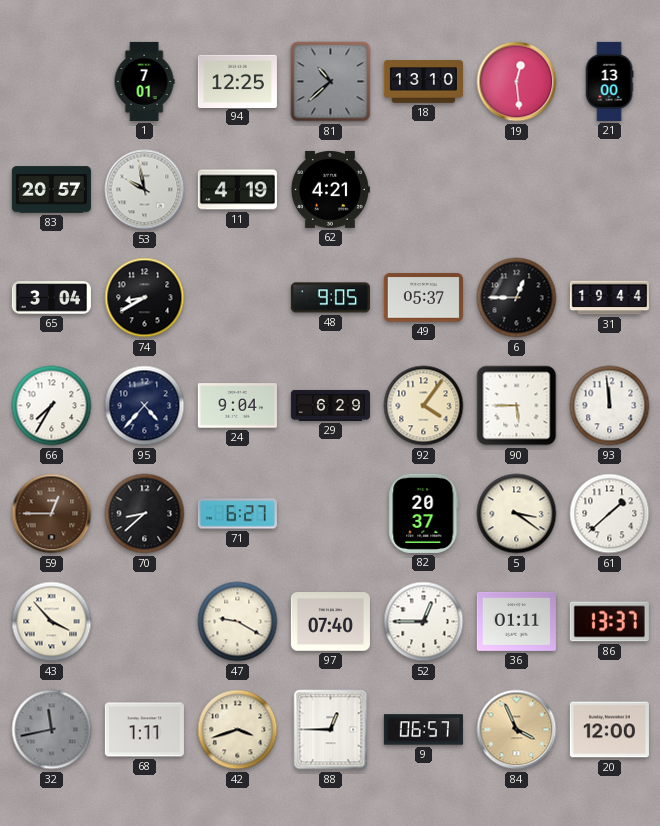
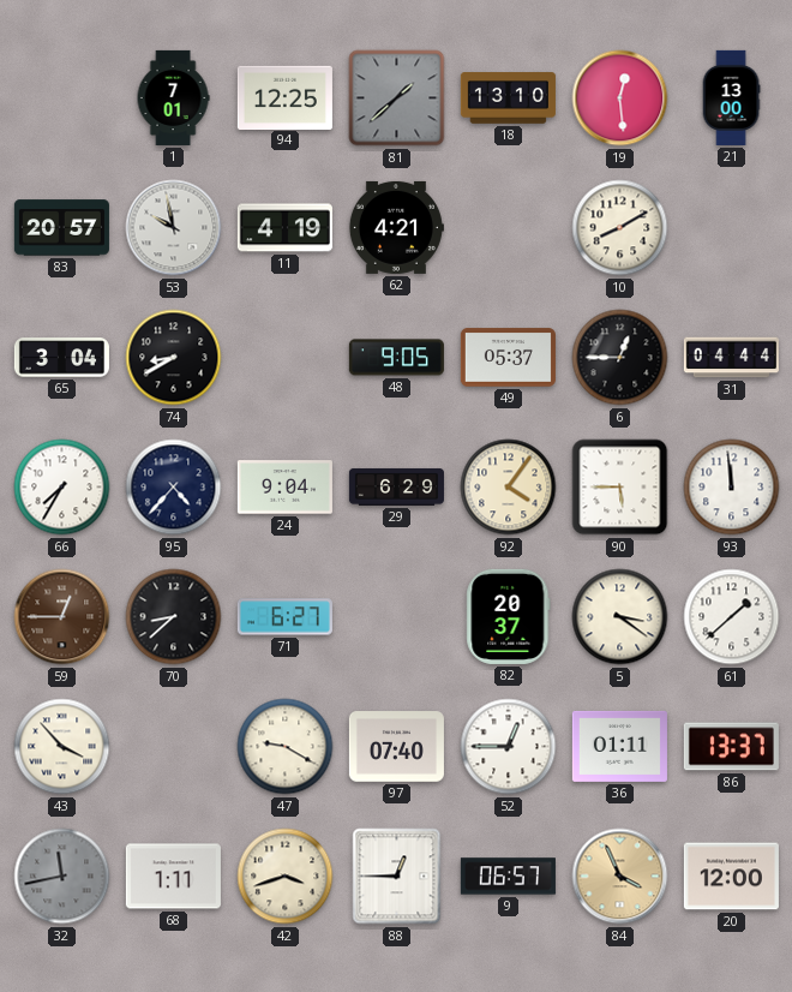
81: 10:38 -> 1:38 (397, 98)
10: none -> 8:10 (620, 228)
31: 19:44 -> 04:44 (731, 358)
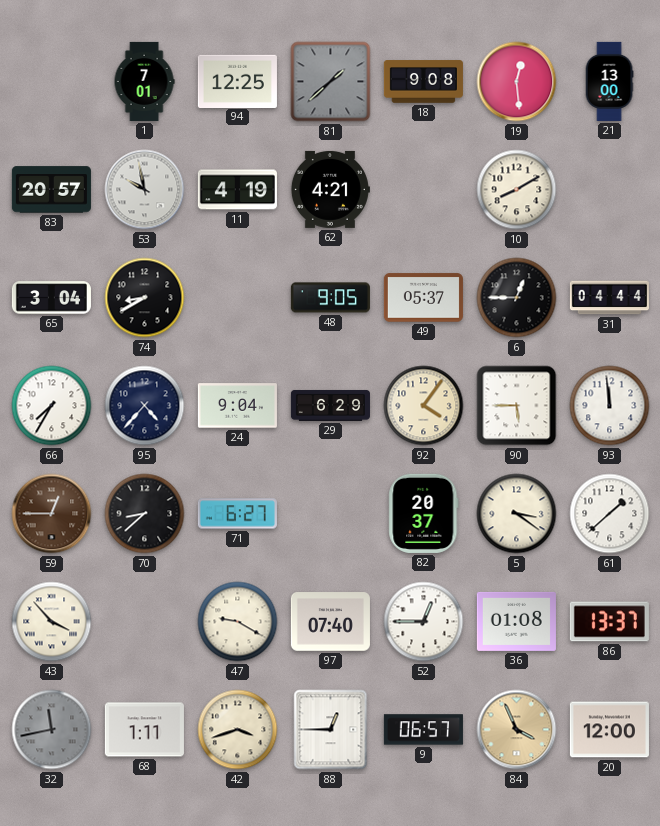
18: 13:10 -> 9:08 (423, 82)
36: 01:11 -> 01:08 (516, 621)
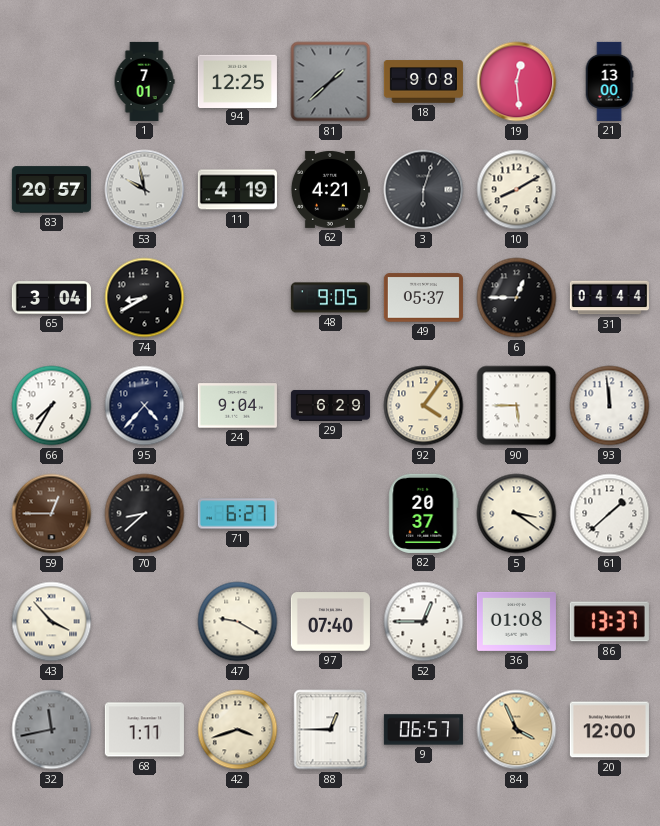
3: none -> 6:03 (424, 190)
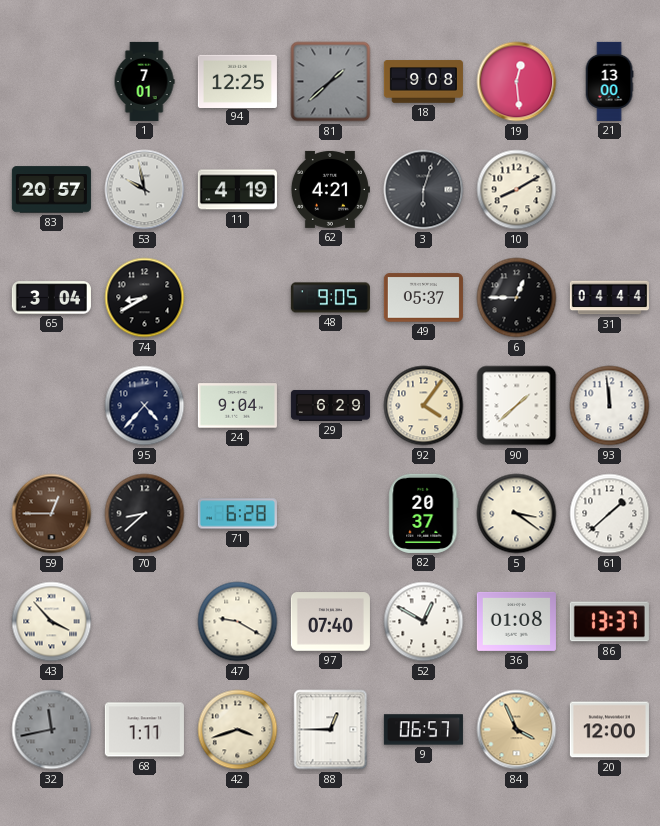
66: 7:35 -> none (52, 406)
90: 5:45 -> 1:38 (517, 406)
71: 6:27 -> 6:28 (237, 514)
52: 12:45 -> 12:50 (424, 622)
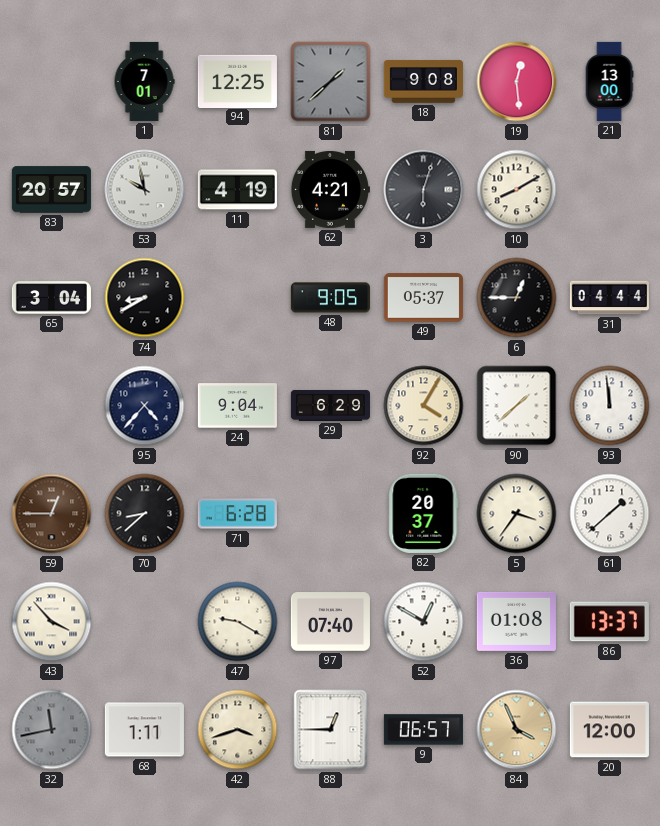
92: 4:06 -> 4:05 (424, 406)
5: 3:21 -> 3:36 (517, 514)
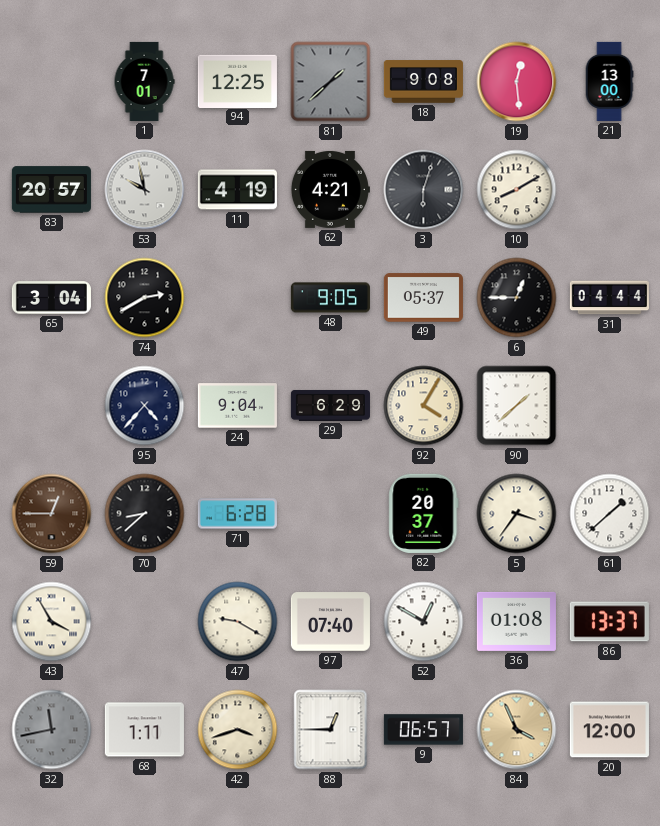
74: 8:40 -> 2:40 (145, 298)
93: 11:59 -> none (610, 406)
43: 3:53 -> 3:55 (52, 622)
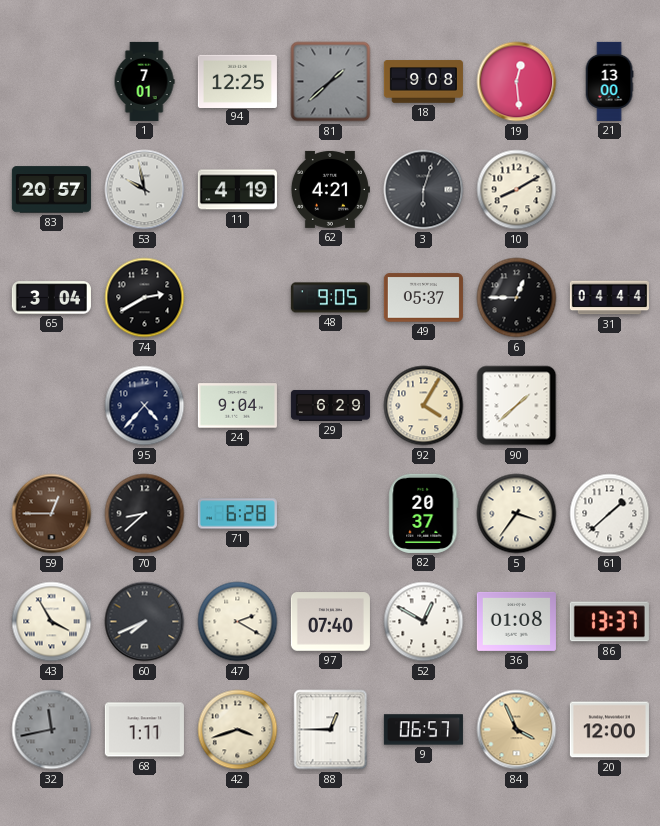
60: none -> 7:41 (145, 622)
47: 9:20 -> 2:20 (238, 622)
